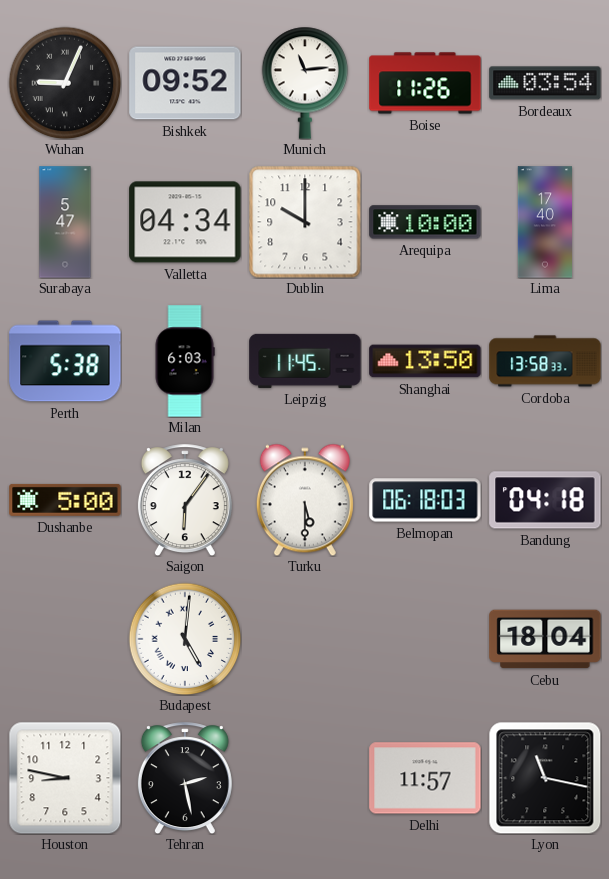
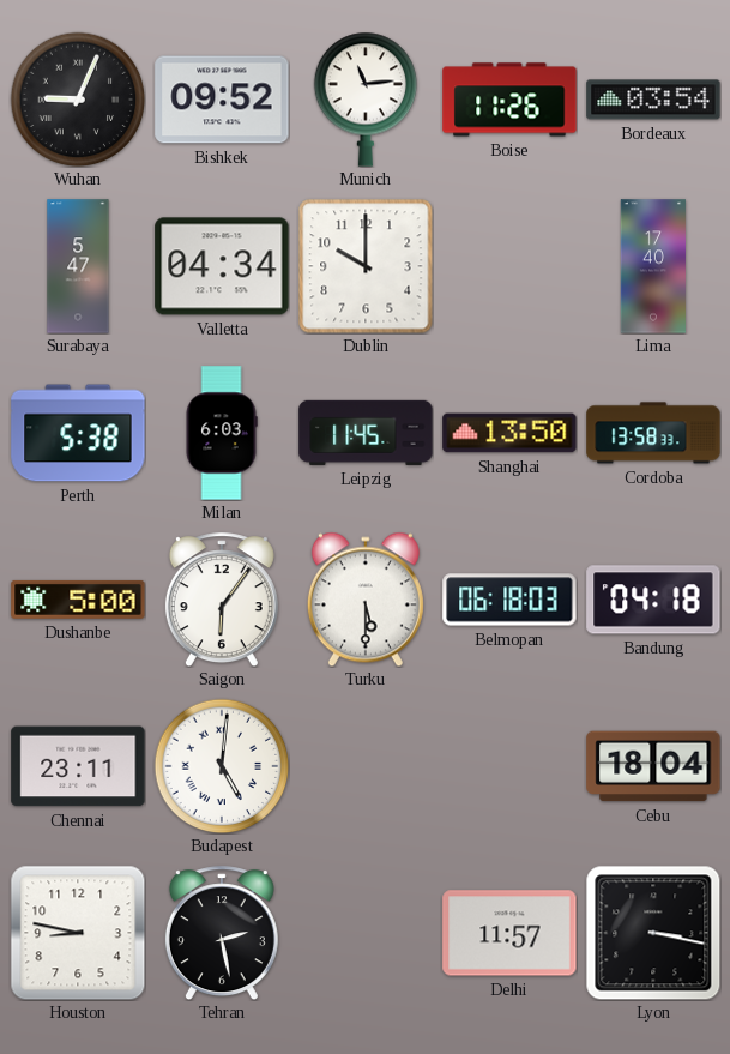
Arequipa: 10:00 -> none (425, 222)
Chennai: none -> 23:11 (78, 766)
Lyon: 11:17 -> 3:17 (653, 933)
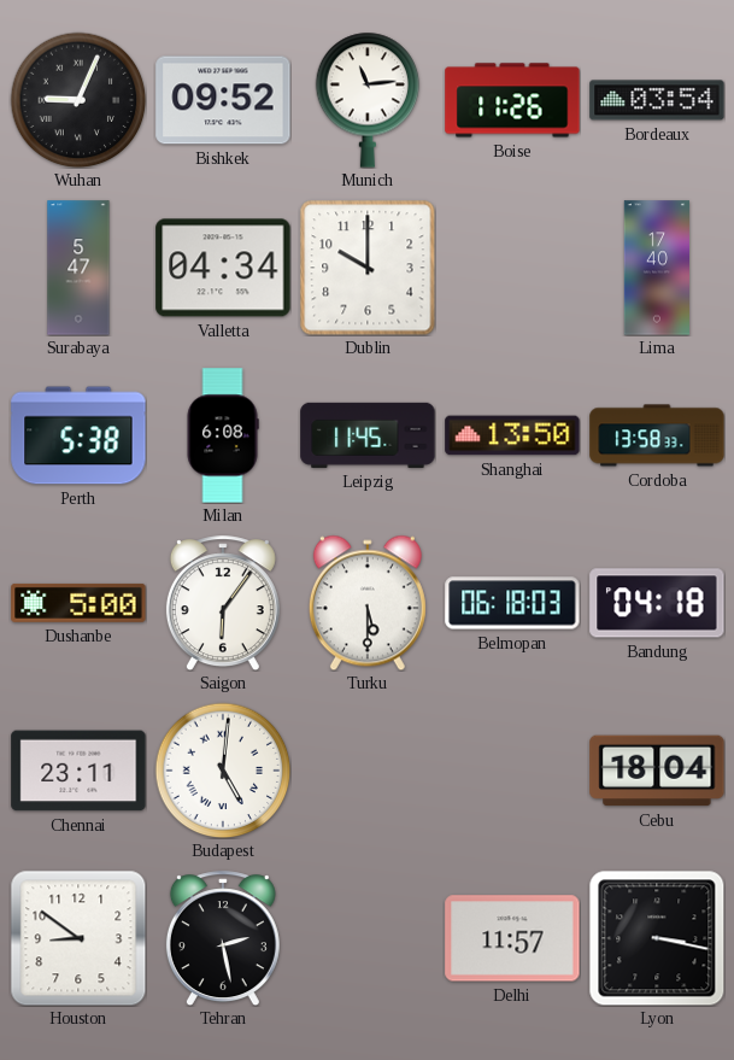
Milan: 6:03 -> 6:08 (223, 435)
Houston: 8:47 -> 8:51 (78, 938)
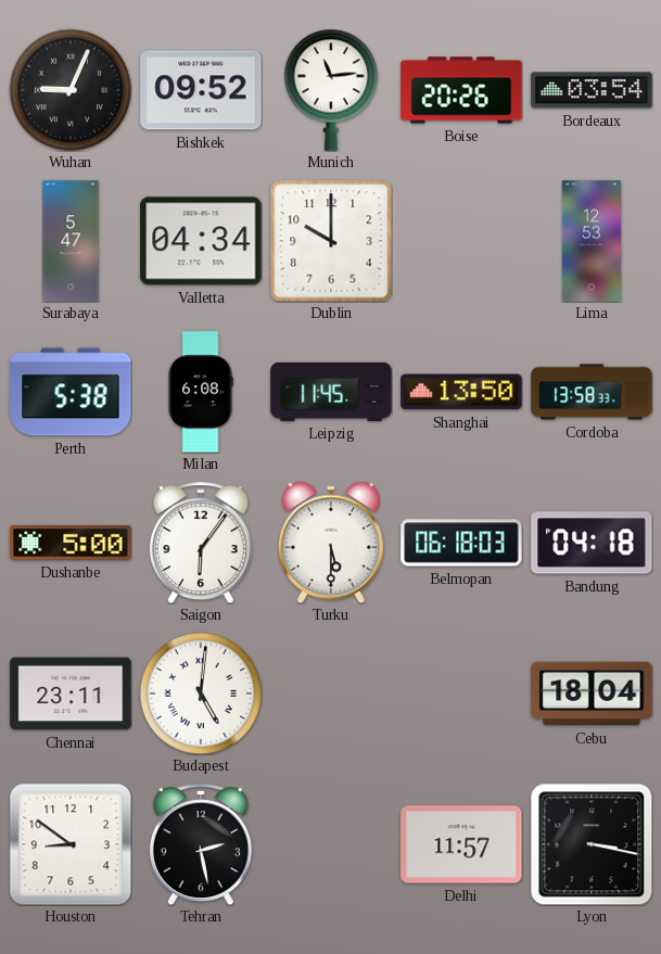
Boise: 11:26 -> 20:26 (461, 90)
Lima: 17:40 -> 12:53 (590, 241)
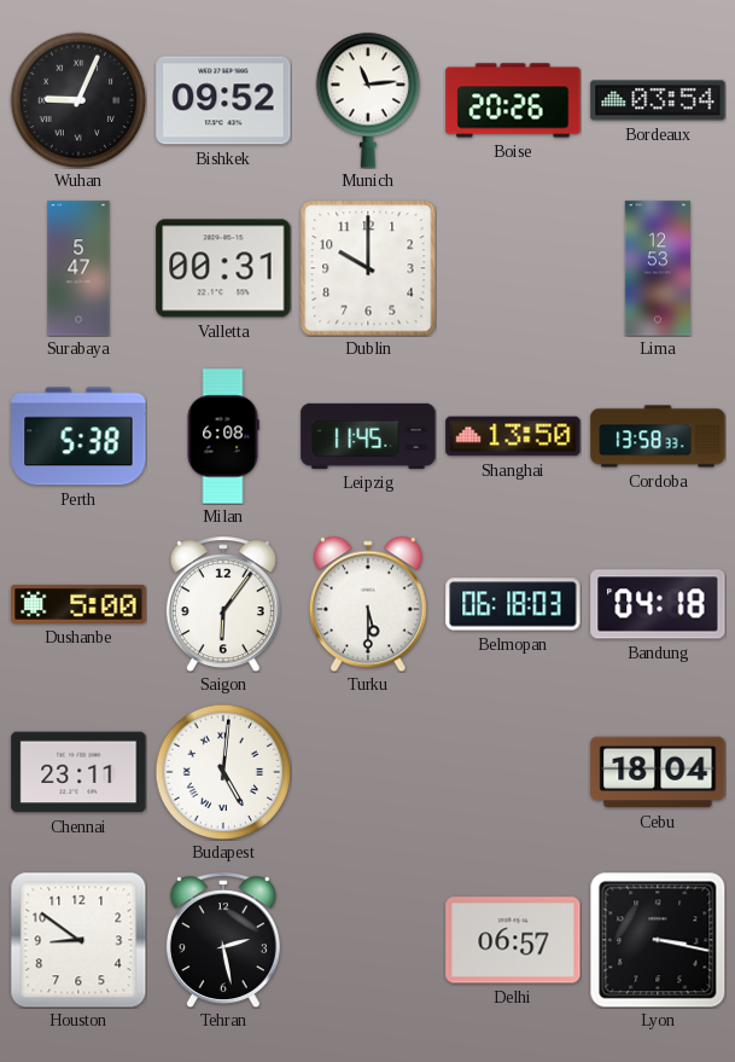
Valletta: 04:34 -> 00:31 (223, 268)
Delhi: 11:57 -> 06:57 (513, 940)
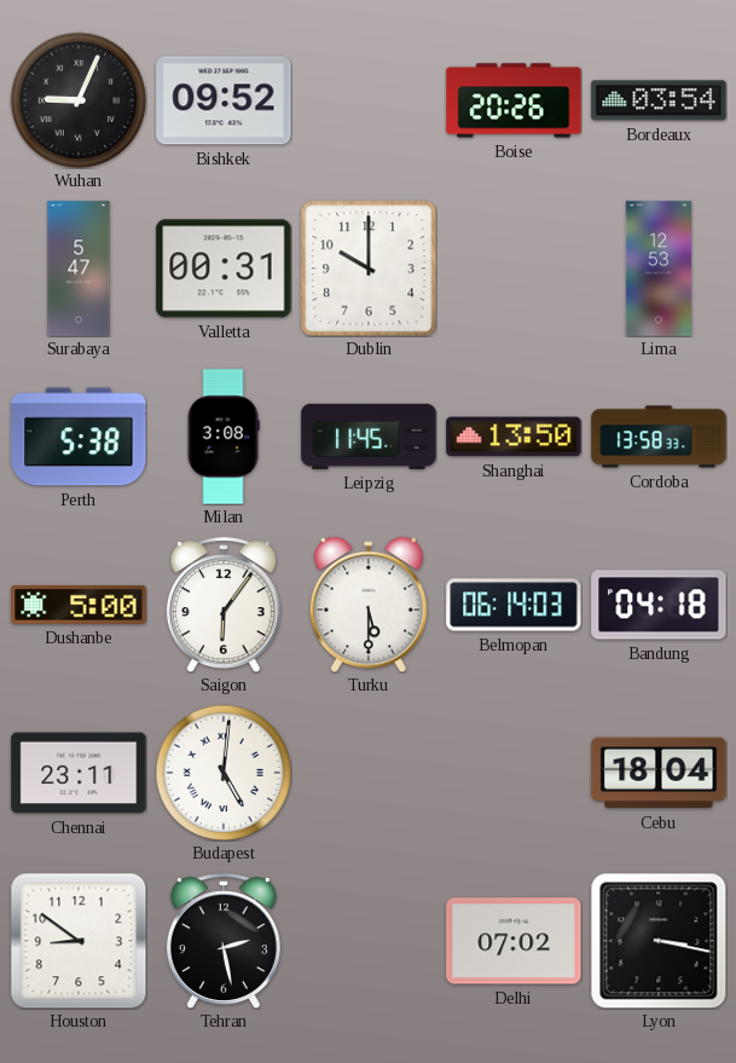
Munich: 11:14 -> none (368, 100)
Milan: 6:08 -> 3:08 (224, 437)
Belmopan: 06:18 -> 06:14 (514, 605)
Delhi: 06:57 -> 07:02 (514, 941)
